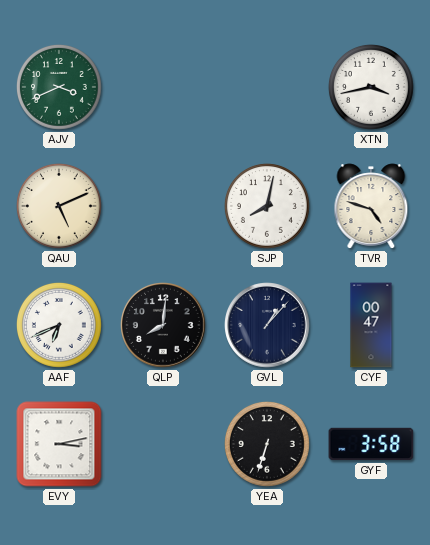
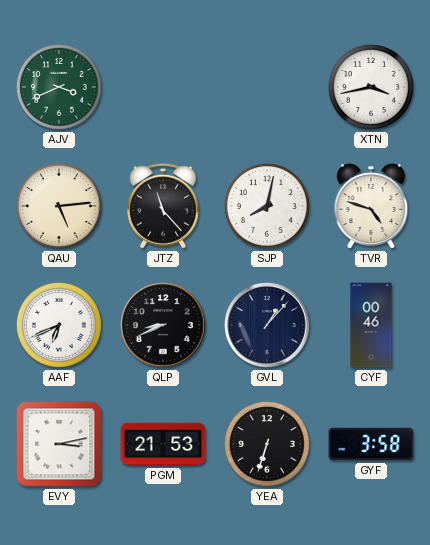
QAU: 5:11 -> 5:14 (59, 206)
JTZ: none -> 11:23 (163, 206)
QLP: 8:01 -> 8:41 (163, 325)
CYF: 00:47 -> 00:46 (371, 325)
PGM: none -> 21:53 (163, 444)
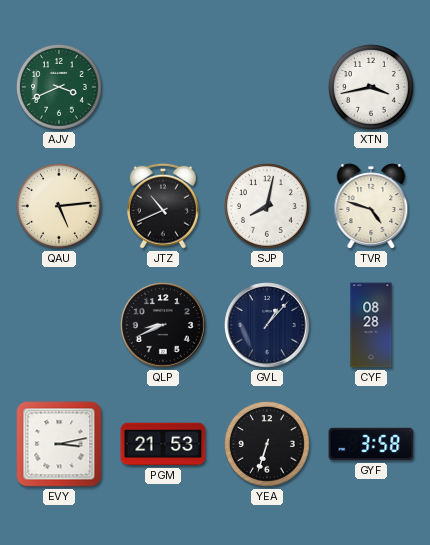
JTZ: 11:23 -> 10:41 (163, 206)
AAF: 6:41 -> none (59, 325)
CYF: 00:46 -> 08:28 (371, 325)
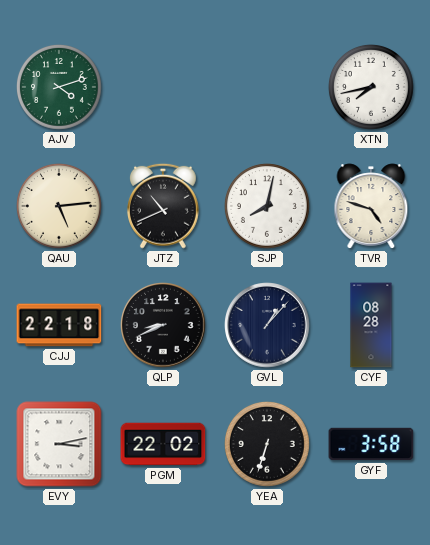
AJV: 3:41 -> 4:12 (59, 87)
XTN: 3:43 -> 7:43 (371, 87)
CJJ: none -> 22:18 (59, 325)
PGM: 21:53 -> 22:02 (163, 444)
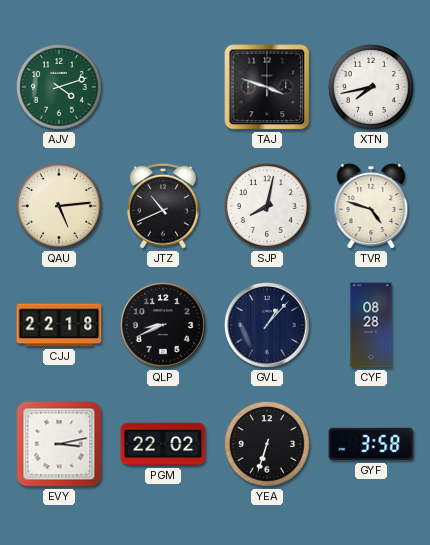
TAJ: none -> 3:48 (267, 87)
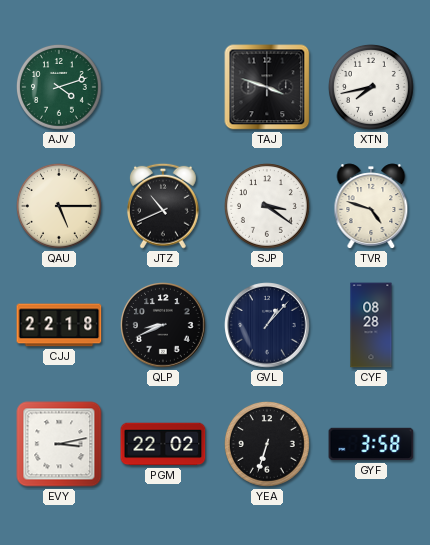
QAU: 5:14 -> 5:15 (59, 206)
SJP: 8:02 -> 3:21 (267, 206)
